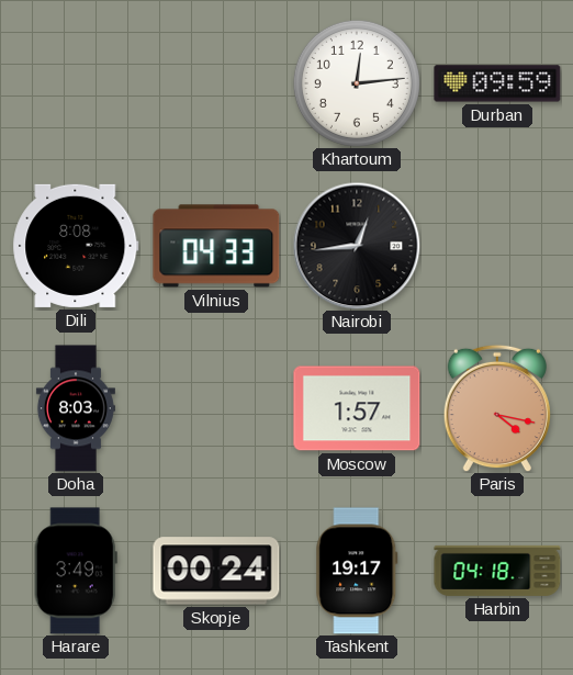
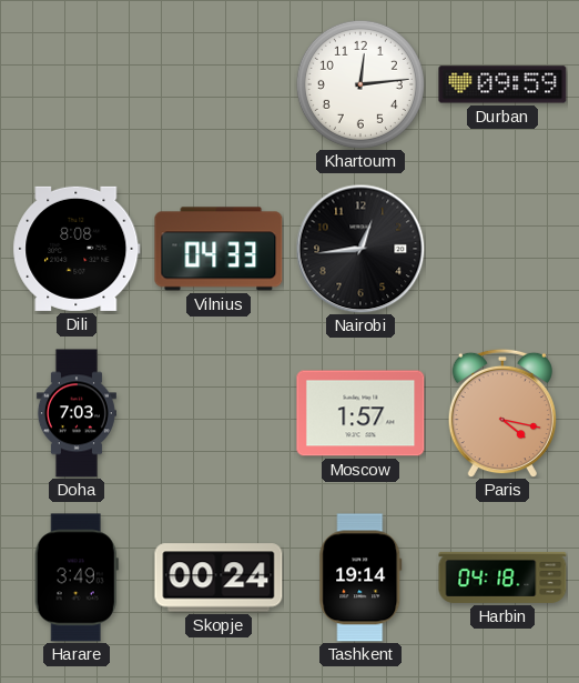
Doha: 8:03 -> 7:03 (77, 413)
Tashkent: 19:17 -> 19:14 (360, 577)
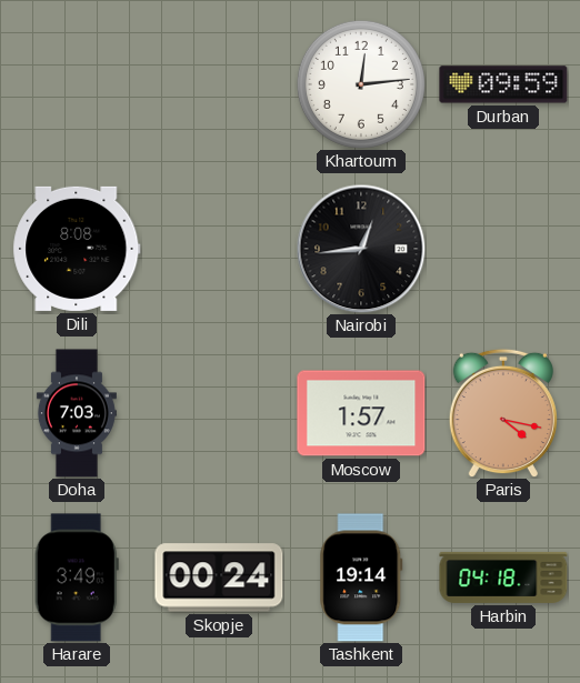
Vilnius: 04:33 -> none (219, 249)
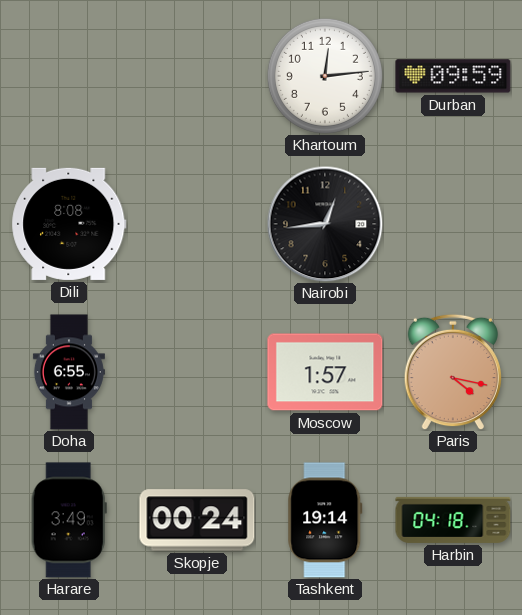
Doha: 7:03 -> 6:55 (69, 372)
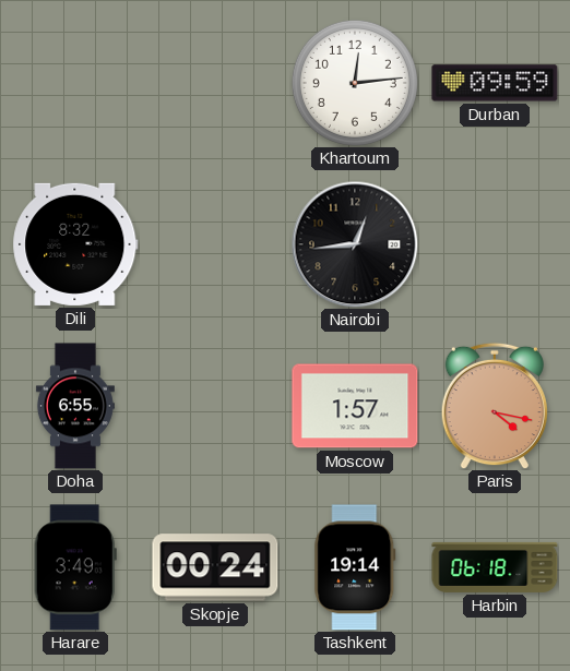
Dili: 8:08 -> 8:32 (75, 244)
Harbin: 04:18 -> 06:18 (495, 567)
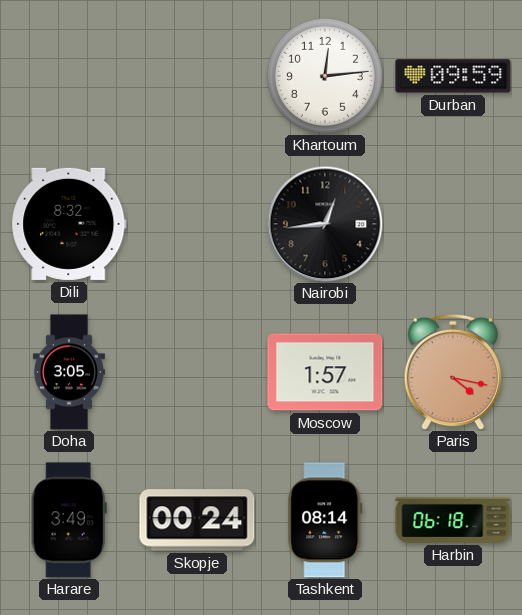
Doha: 6:55 -> 3:05 (69, 372)
Tashkent: 19:14 -> 08:14 (325, 520)
